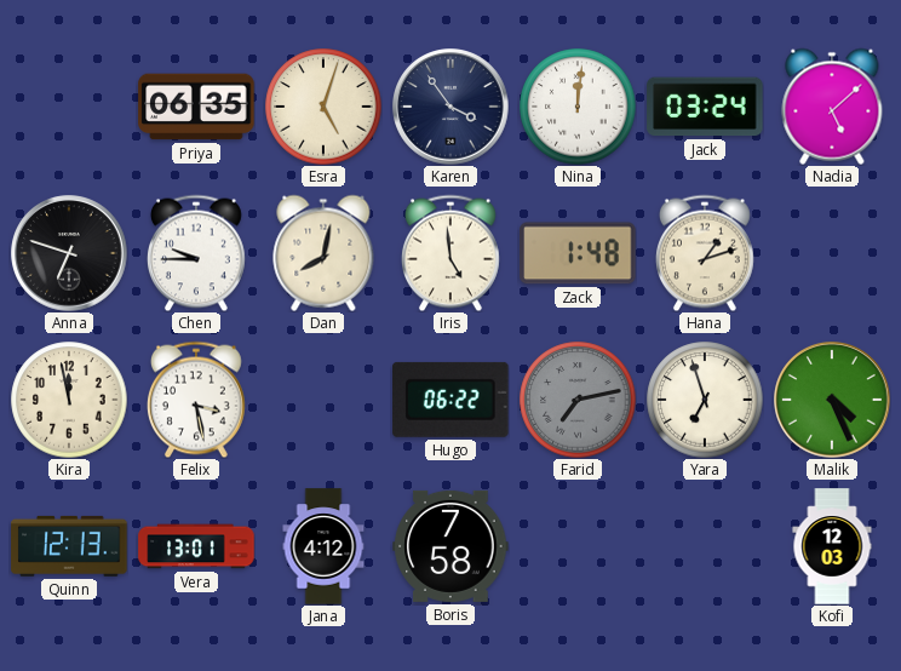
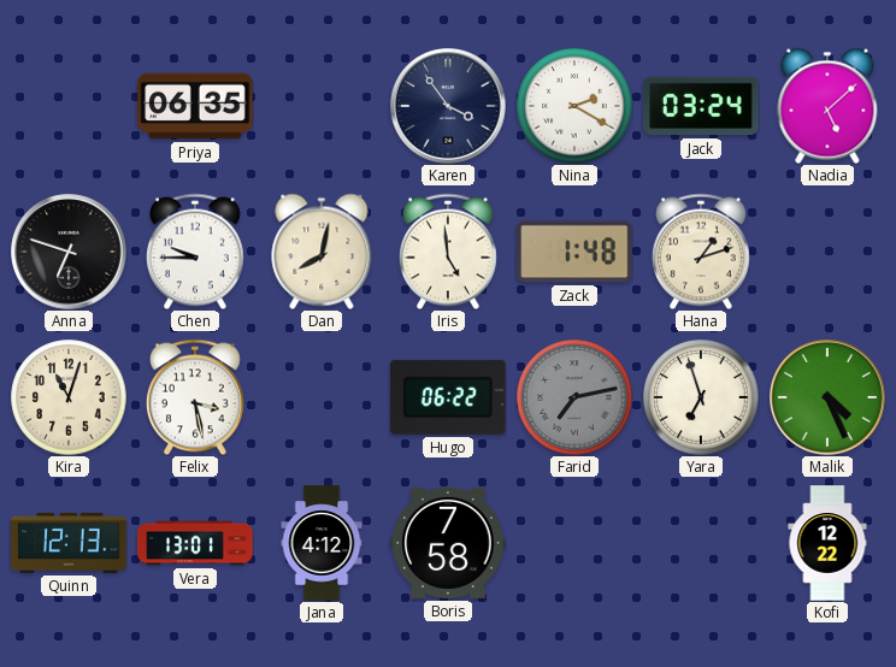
Esra: 5:03 -> none (323, 107)
Nina: 12:01 -> 2:20 (574, 106)
Kira: 11:58 -> 11:03 (69, 397)
Kofi: 12:03 -> 12:22 (827, 543)
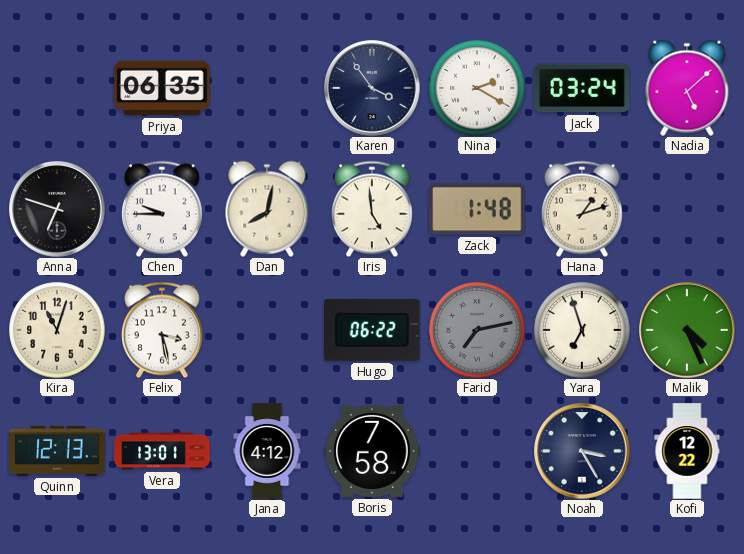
Noah: none -> 3:25 (582, 451)
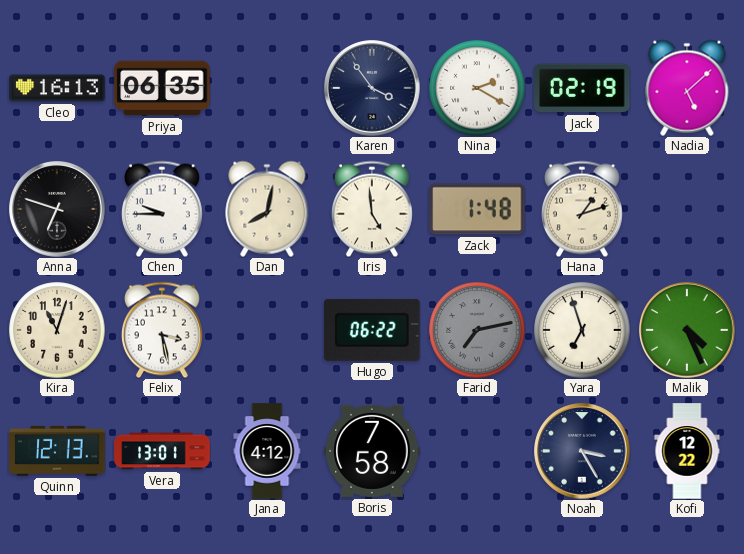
Cleo: none -> 16:13 (57, 88)
Jack: 03:24 -> 02:19 (582, 88)
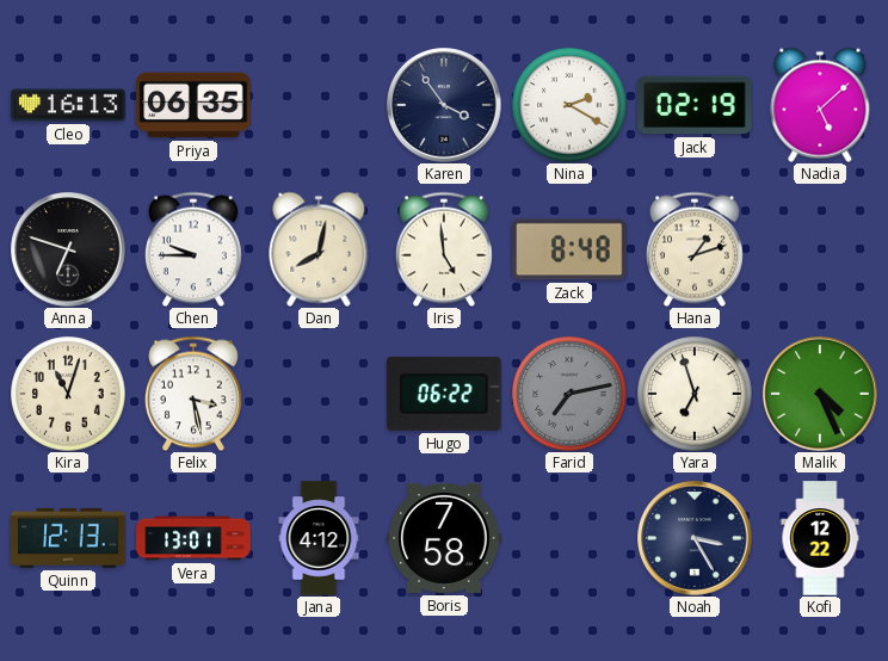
Zack: 1:48 -> 8:48 (569, 249)
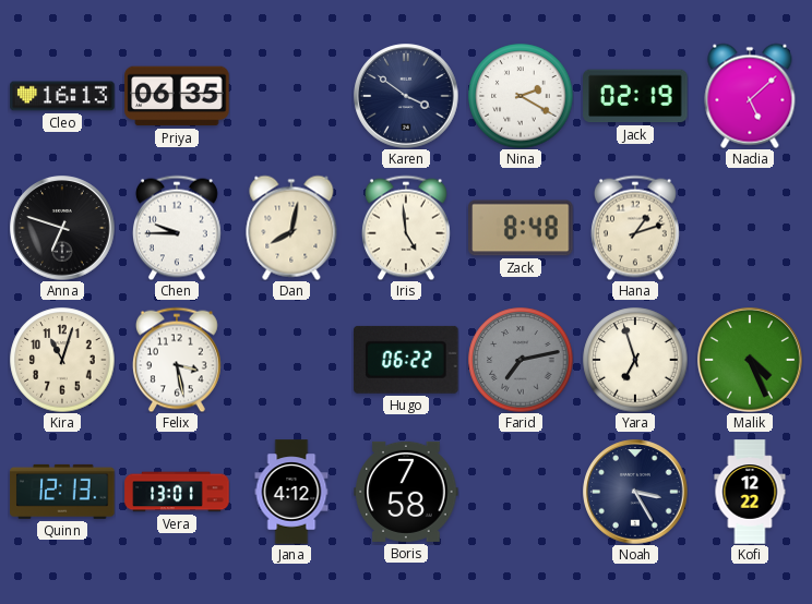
Karen: 3:54 -> 3:51 (406, 96)
